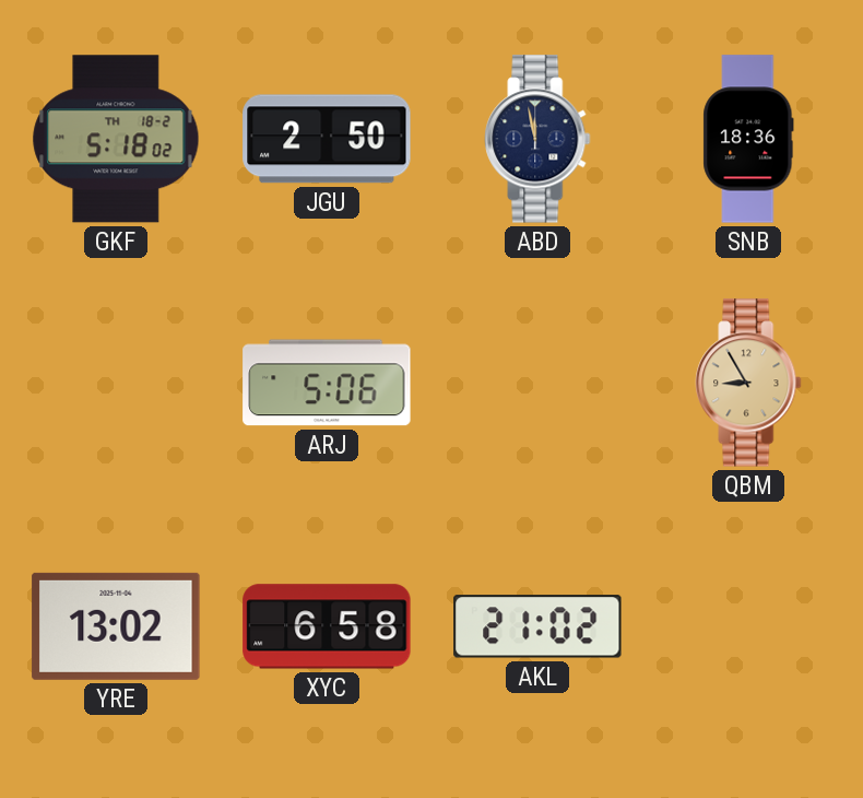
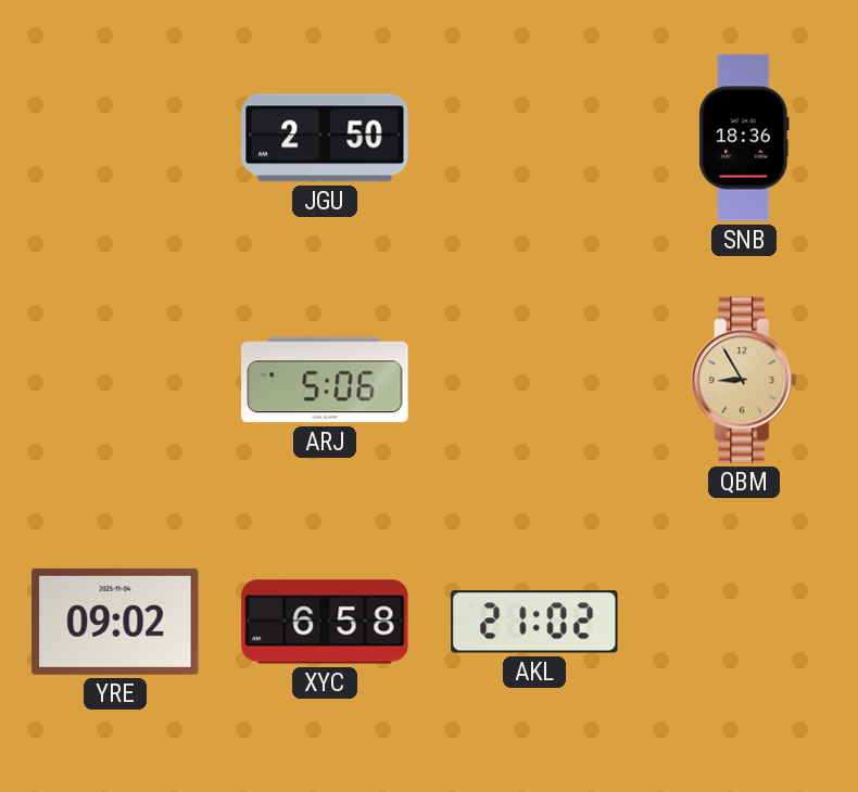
GKF: 5:18 -> none (116, 139)
ABD: 11:58 -> none (537, 139)
YRE: 13:02 -> 09:02 (115, 622)
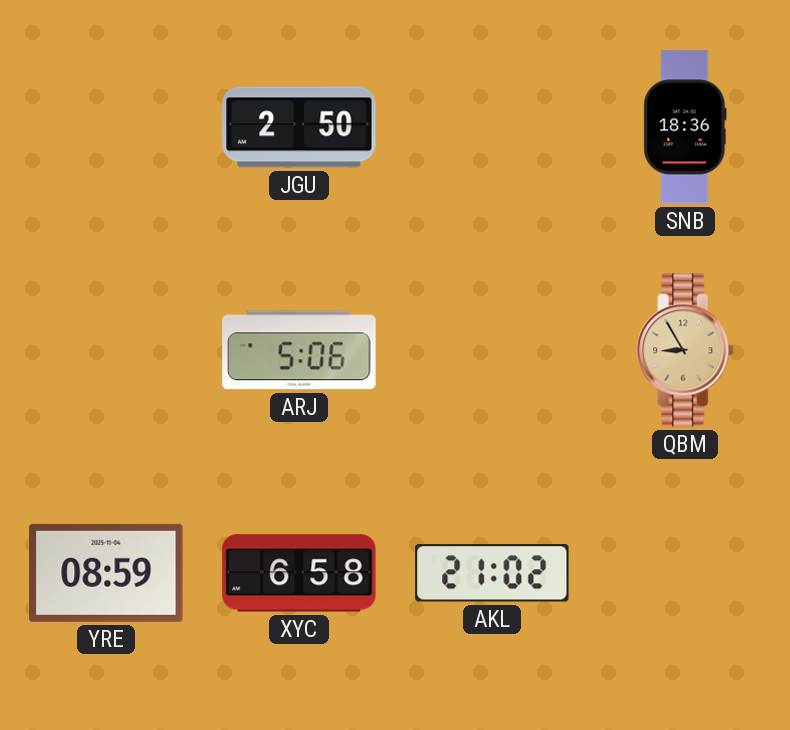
YRE: 09:02 -> 08:59 (106, 573)
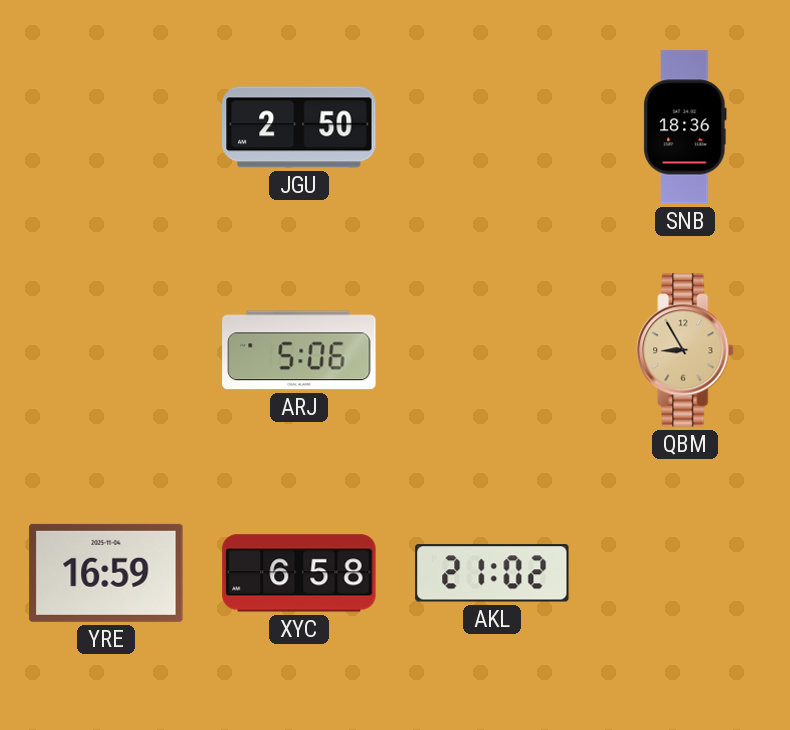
YRE: 08:59 -> 16:59 (106, 573)
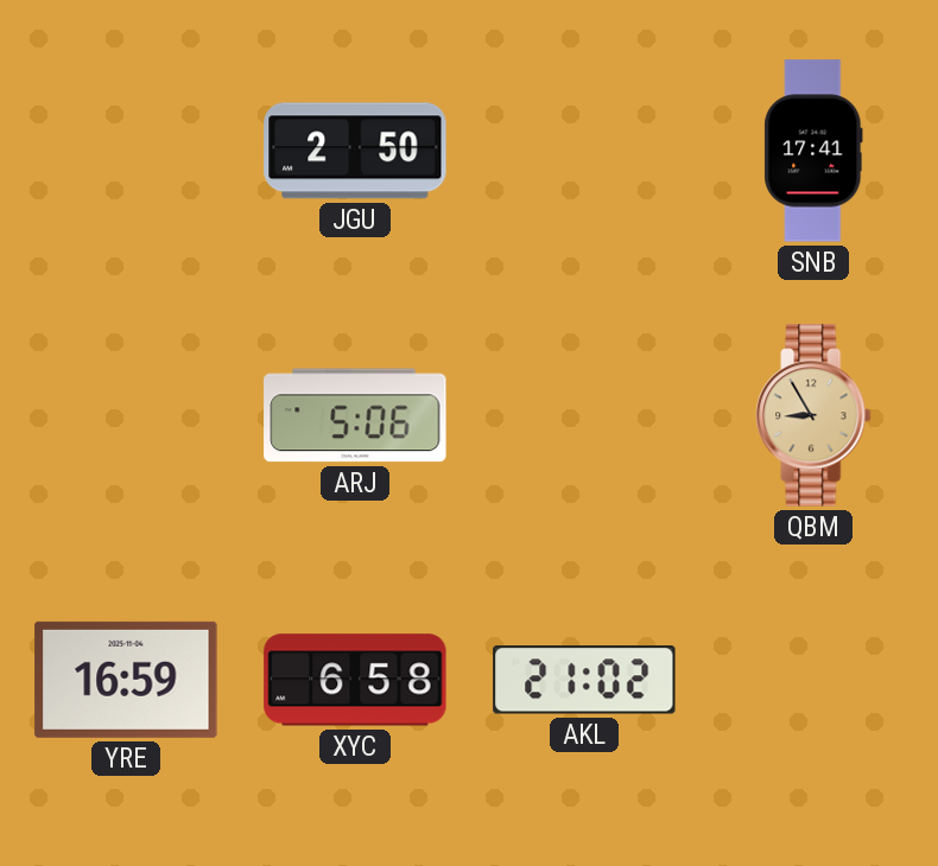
SNB: 18:36 -> 17:41 (813, 151)
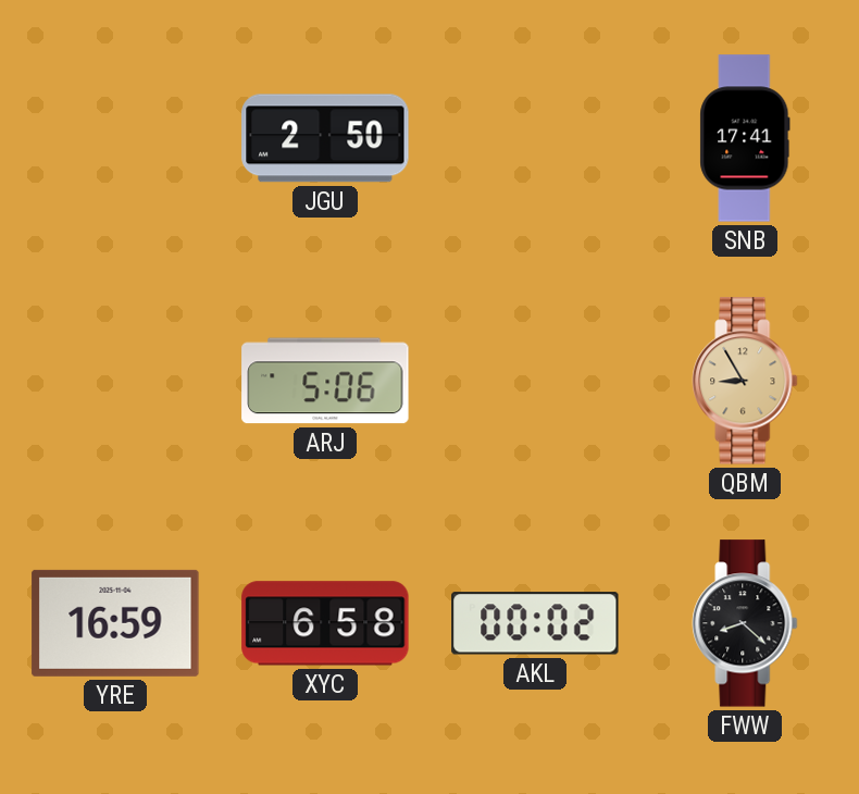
AKL: 21:02 -> 00:02 (535, 623)
FWW: none -> 8:22 (745, 623)
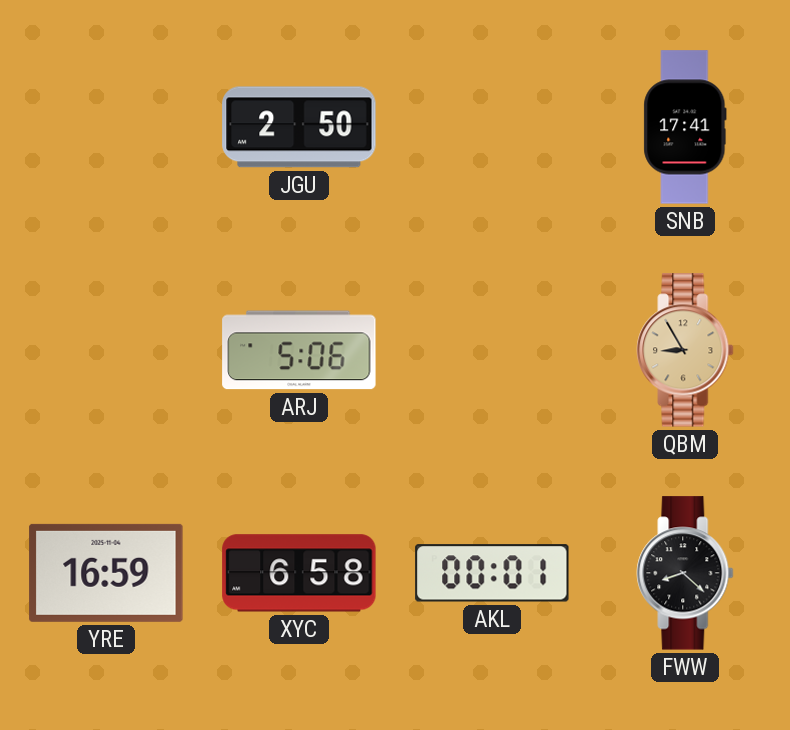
AKL: 00:02 -> 00:01 (492, 573)
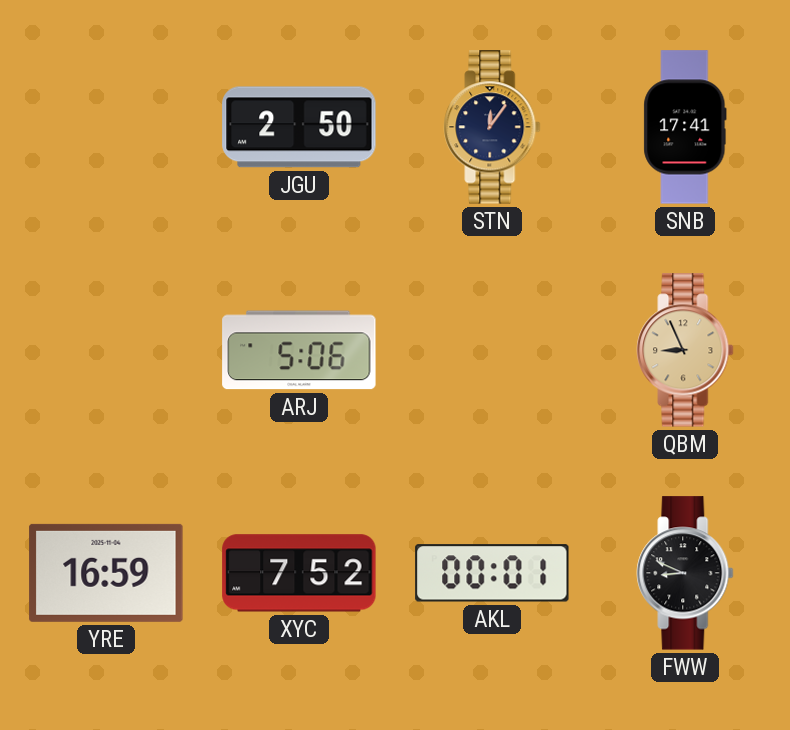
STN: none -> 12:06 (492, 127)
QBM: 8:55 -> 8:56 (685, 350)
XYC: 6:58 -> 7:52 (299, 573)
FWW: 8:22 -> 8:49 (685, 573)
